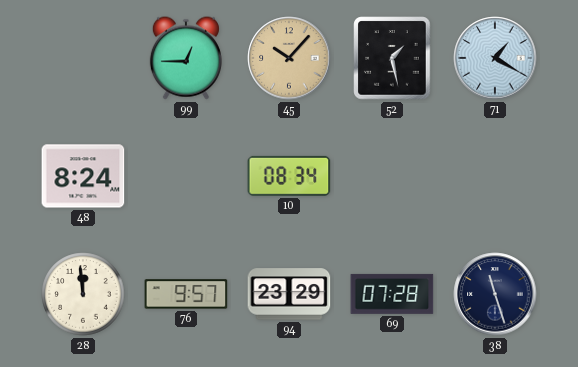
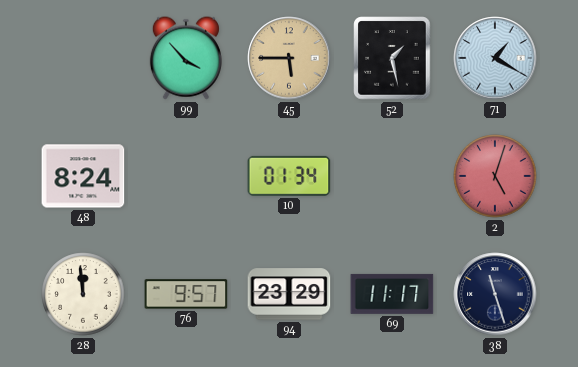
99: 12:45 -> 3:53 (186, 58)
45: 10:07 -> 5:45 (289, 58)
10: 08:34 -> 01:34 (289, 176)
2: none -> 5:03 (495, 176)
69: 07:28 -> 11:17 (392, 294)
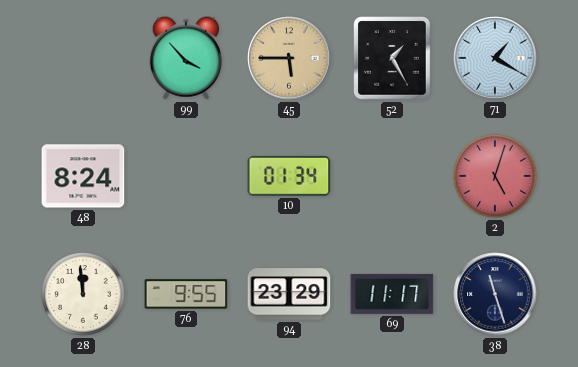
52: 1:28 -> 1:25 (392, 58)
76: 9:57 -> 9:55 (186, 294)
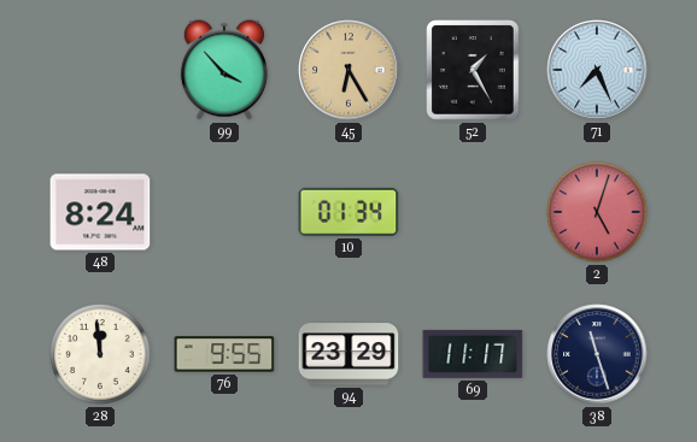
45: 5:45 -> 6:25 (348, 70)
71: 1:20 -> 7:26 (597, 70)
